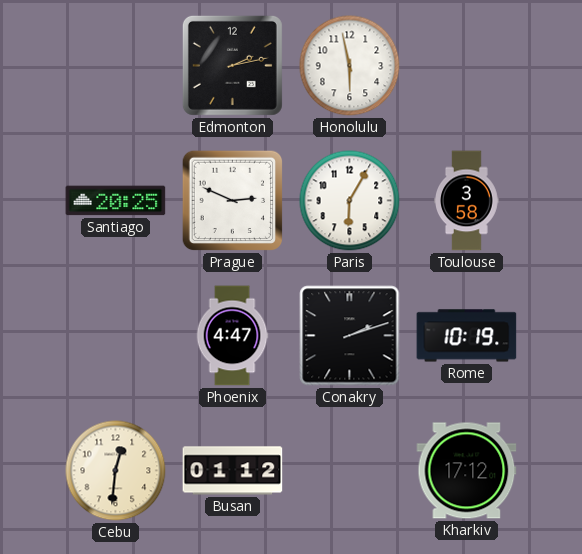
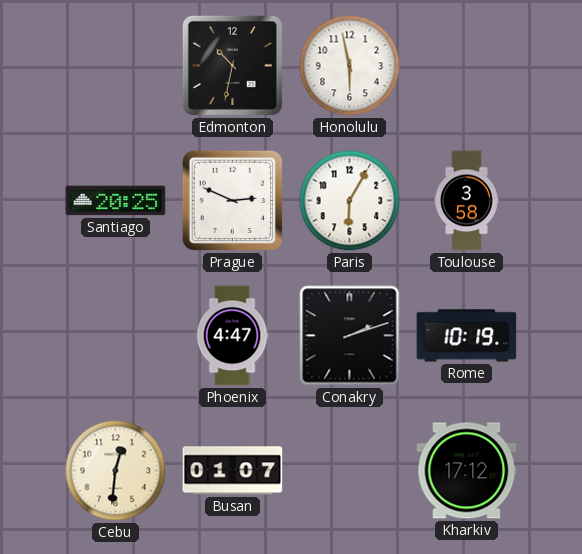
Edmonton: 2:13 -> 10:32 (232, 65)
Busan: 01:12 -> 01:07 (233, 471)
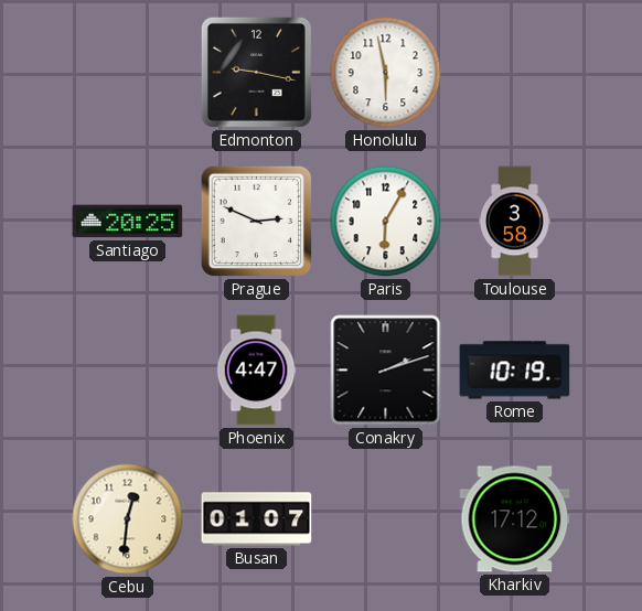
Edmonton: 10:32 -> 9:17 (256, 72)
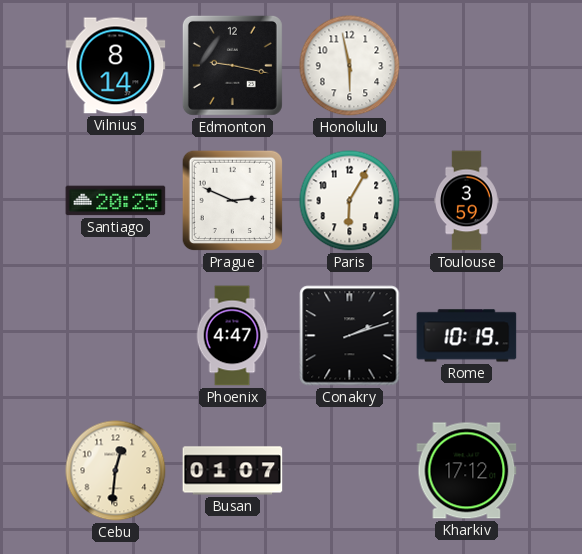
Vilnius: none -> 8:14 (116, 66)
Toulouse: 3:58 -> 3:59 (467, 201)
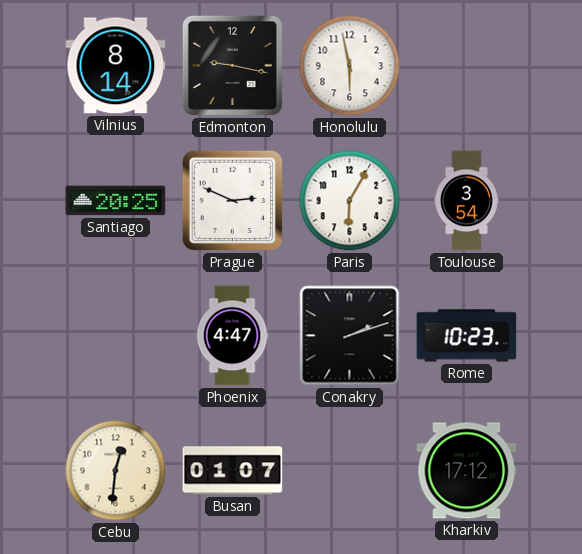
Toulouse: 3:59 -> 3:54 (467, 201)
Rome: 10:19 -> 10:23 (467, 336)
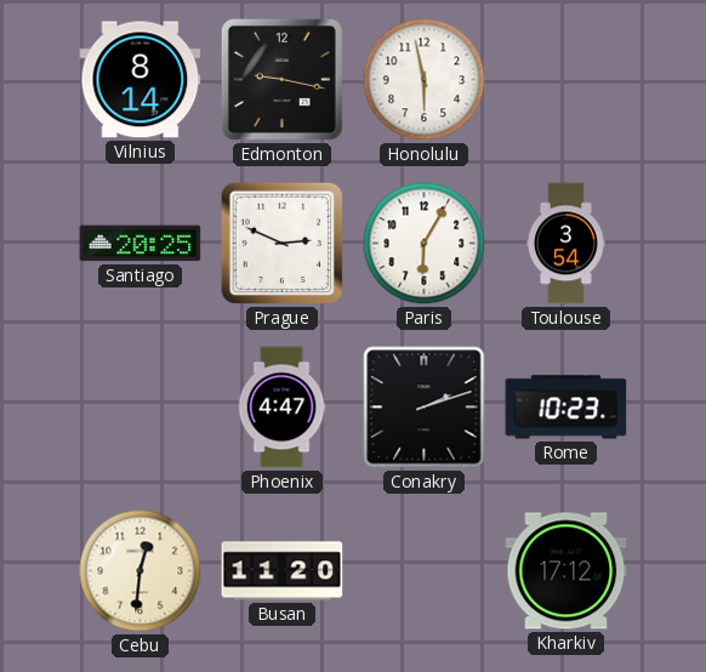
Busan: 01:07 -> 11:20 (283, 571)
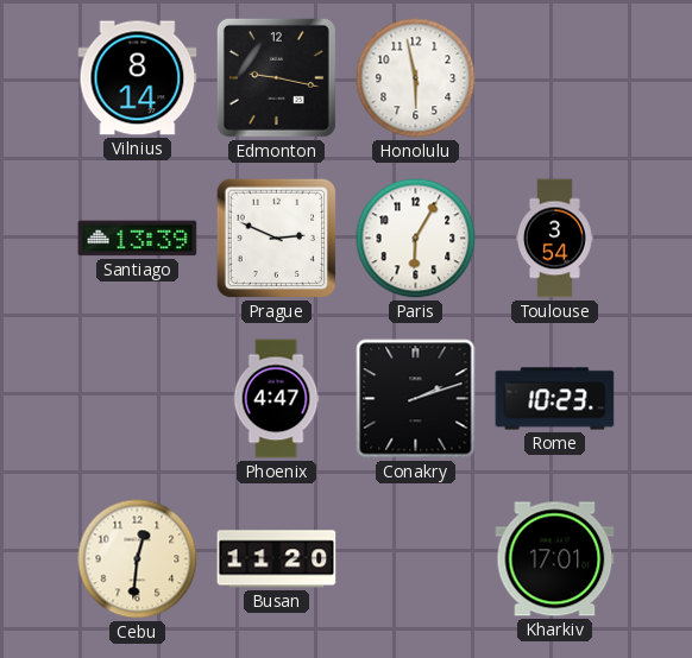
Santiago: 20:25 -> 13:39 (138, 239)
Kharkiv: 17:12 -> 17:01 (555, 559)
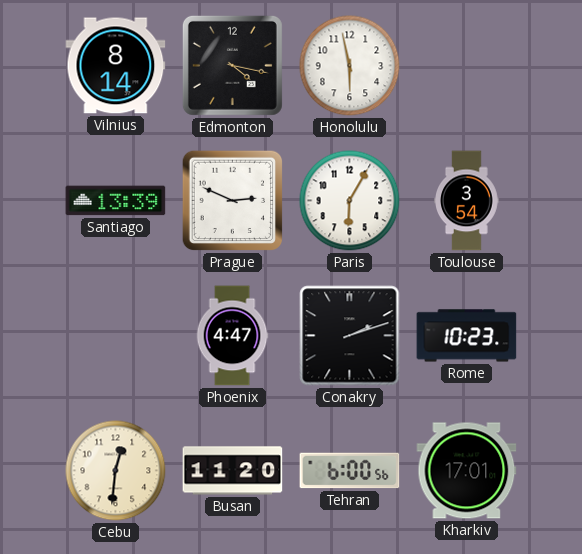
Edmonton: 9:17 -> 4:17 (232, 65)
Tehran: none -> 6:00 (350, 471)
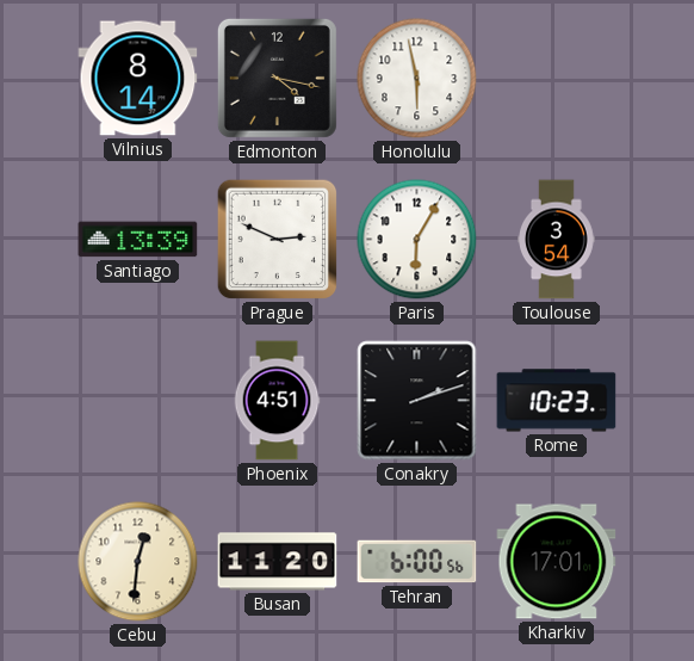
Phoenix: 4:47 -> 4:51 (277, 401)
